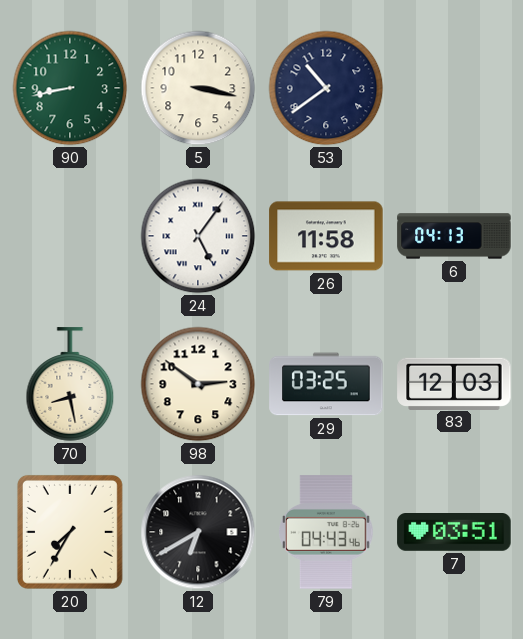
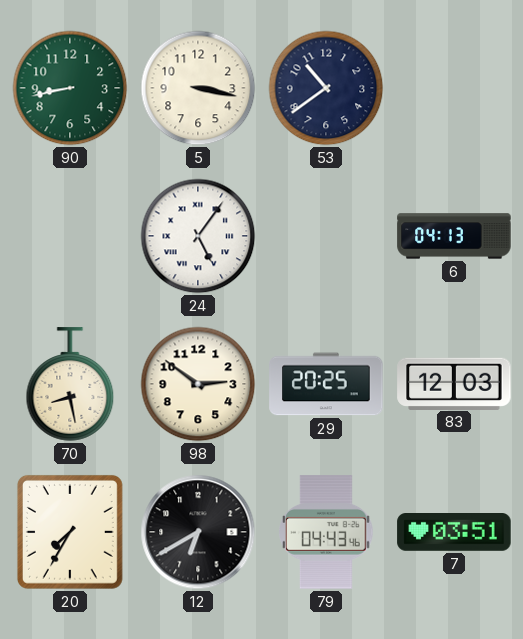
26: 11:58 -> none (326, 236)
29: 03:25 -> 20:25 (326, 384)
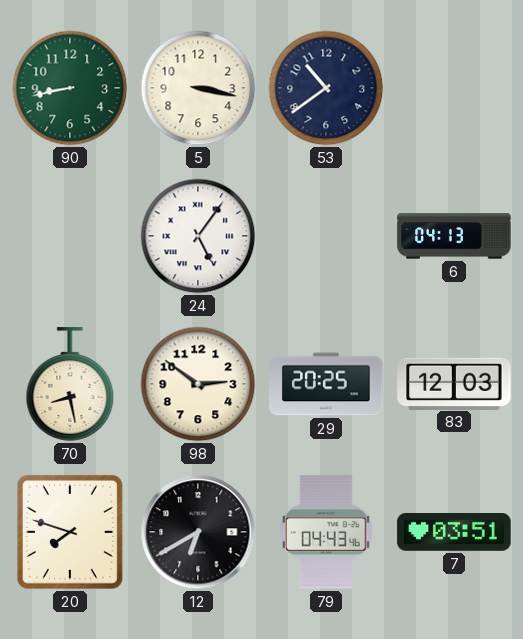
20: 7:35 -> 7:48 (70, 532)
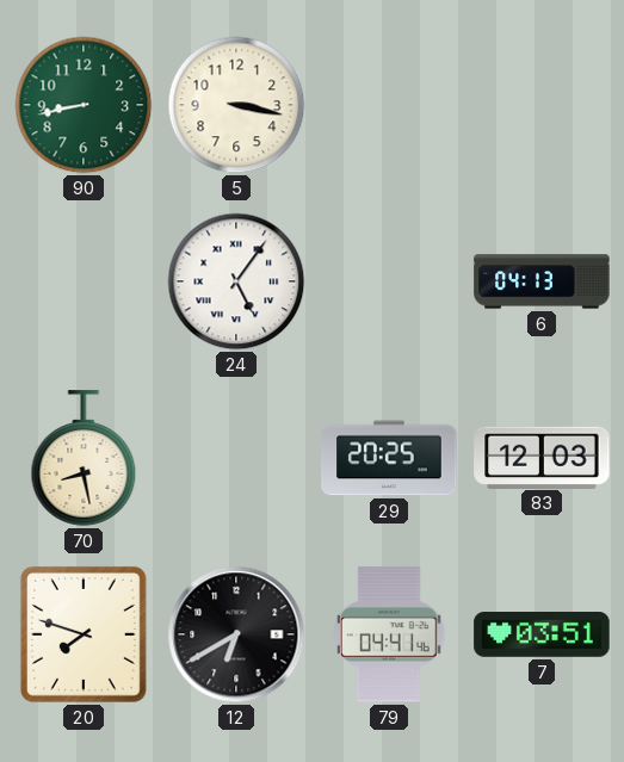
53: 10:39 -> none (326, 88)
98: 2:51 -> none (198, 384)
79: 04:43 -> 04:41 (389, 634)
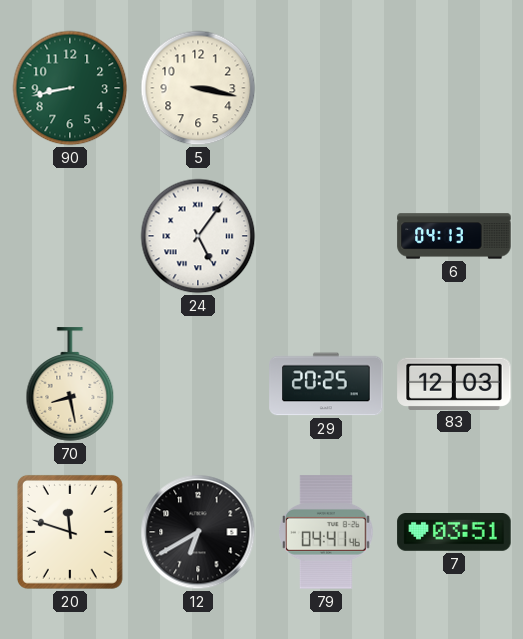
20: 7:48 -> 11:48 (70, 532)
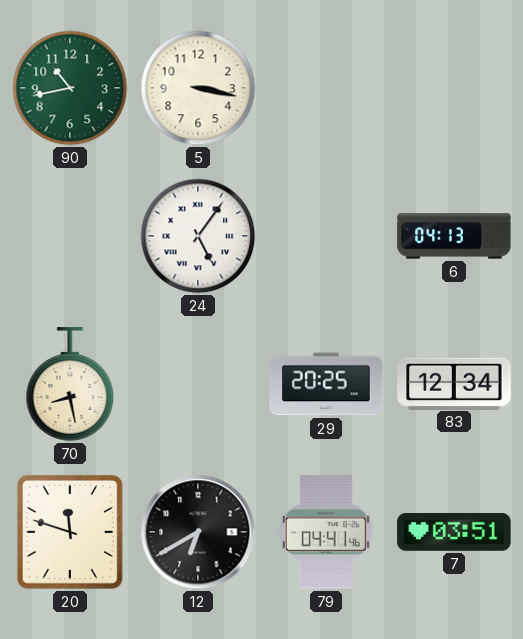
90: 8:43 -> 10:43 (70, 88)
83: 12:03 -> 12:34 (454, 383)
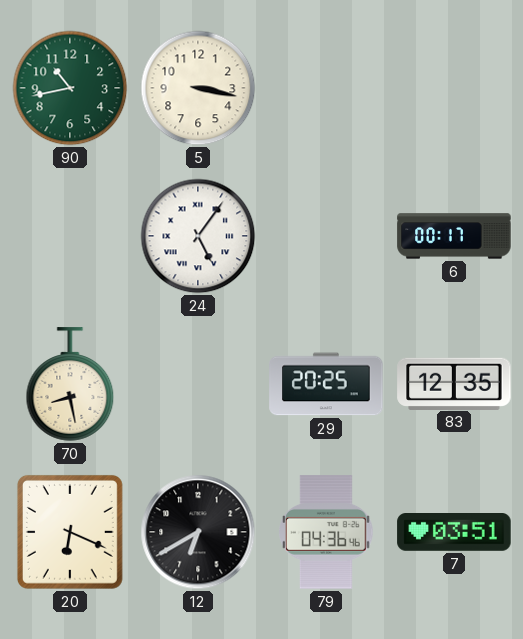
6: 04:13 -> 00:17 (454, 236)
83: 12:34 -> 12:35 (454, 383)
20: 11:48 -> 6:19 (70, 532)
79: 04:41 -> 04:36 (326, 532)
